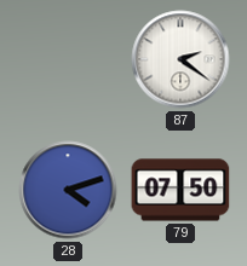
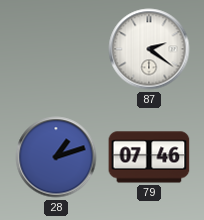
28: 4:12 -> 1:12 (56, 157)
79: 07:50 -> 07:46 (149, 157)
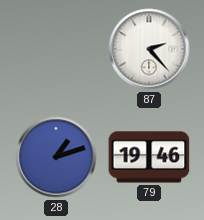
87: 2:21 -> 2:23 (149, 49)
79: 07:46 -> 19:46 (149, 157)
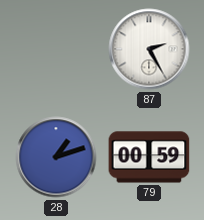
87: 2:23 -> 2:25 (149, 49)
79: 19:46 -> 00:59 (149, 157)
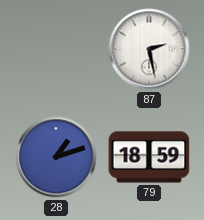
87: 2:25 -> 2:28 (149, 49)
79: 00:59 -> 18:59 (149, 157)
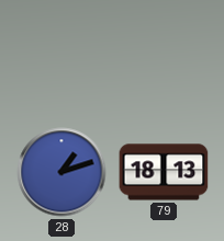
87: 2:28 -> none (149, 49)
79: 18:59 -> 18:13 (164, 172)
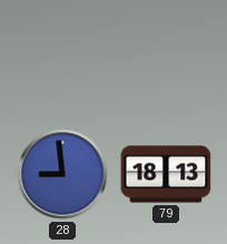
28: 1:12 -> 8:59 (62, 174)
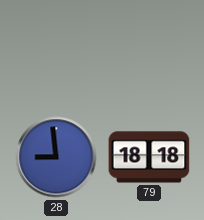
79: 18:13 -> 18:18 (149, 157)
